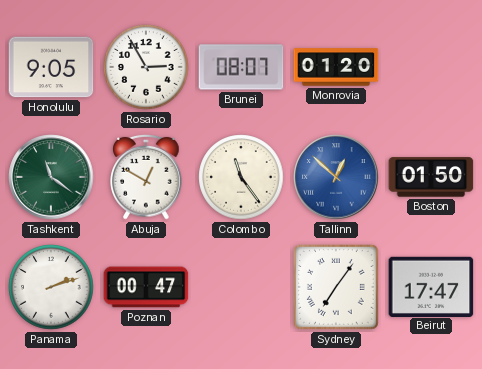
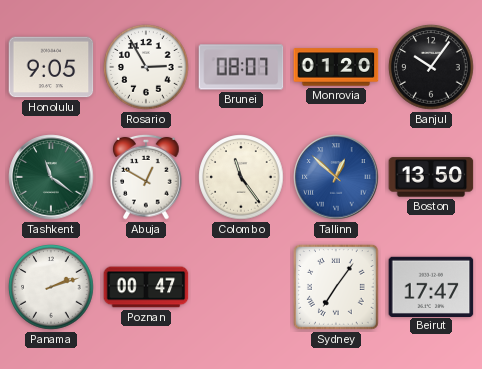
Banjul: none -> 10:06 (431, 67)
Boston: 01:50 -> 13:50 (431, 177)
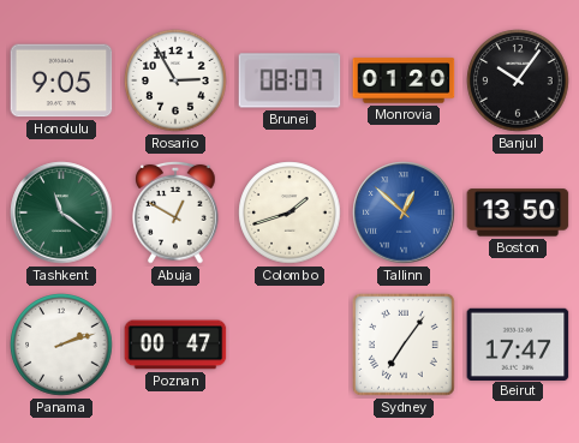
Colombo: 11:24 -> 1:42 (289, 212)
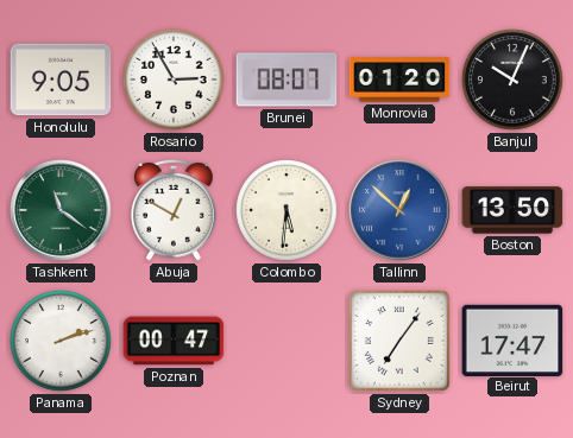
Banjul: 10:06 -> 10:04 (512, 80)
Colombo: 1:42 -> 5:31 (286, 210)
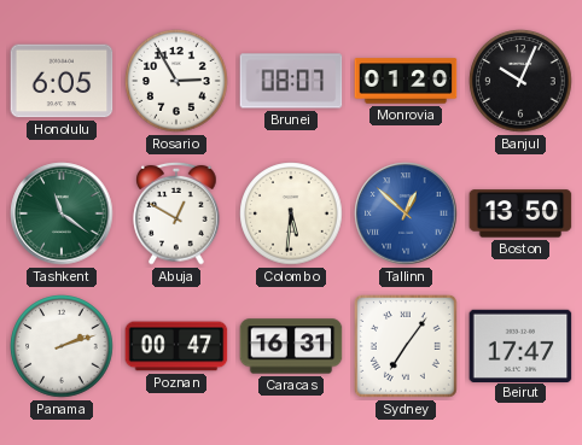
Honolulu: 9:05 -> 6:05 (62, 81)
Caracas: none -> 16:31 (291, 346)
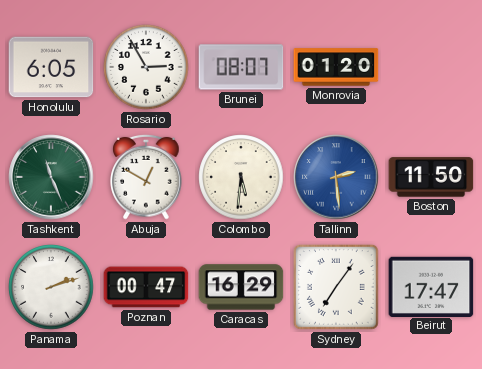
Banjul: 10:04 -> none (520, 81)
Tashkent: 11:21 -> 11:26 (51, 177)
Tallinn: 12:52 -> 2:29 (336, 177)
Boston: 13:50 -> 11:50 (431, 177)
Caracas: 16:31 -> 16:29 (241, 287)
